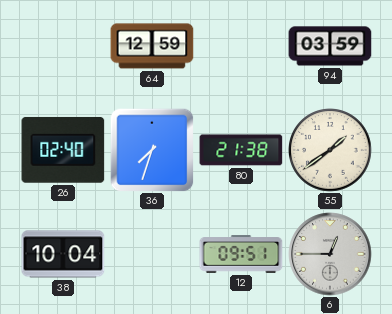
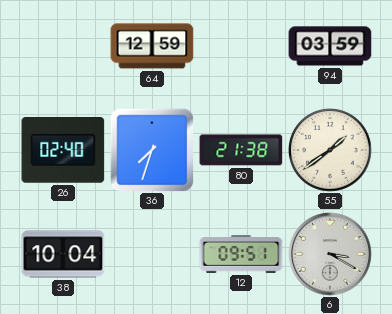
6: 12:45 -> 3:20 (330, 254)
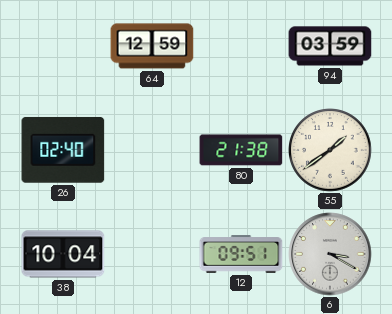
36: 7:33 -> none (152, 150)
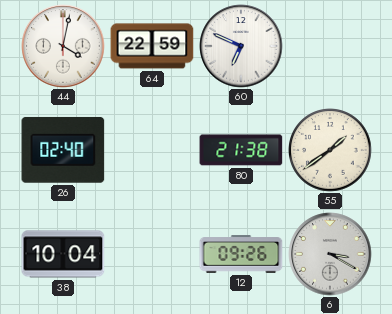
44: none -> 4:02 (63, 46)
64: 12:59 -> 22:59 (152, 46)
60: none -> 6:49 (241, 46)
94: 03:59 -> none (330, 46)
12: 09:51 -> 09:26 (241, 254)
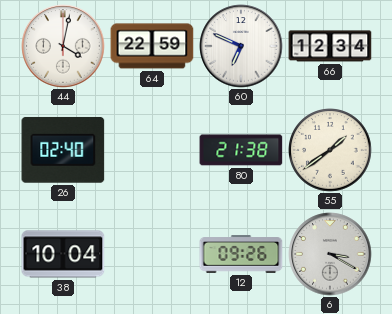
66: none -> 12:34 (330, 46)
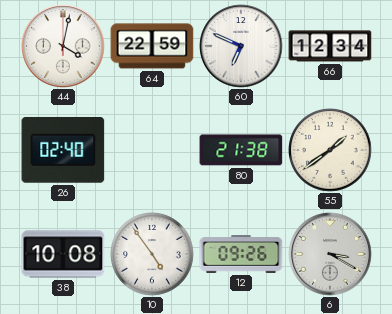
38: 10:04 -> 10:08 (63, 254)
10: none -> 4:54 (152, 254)
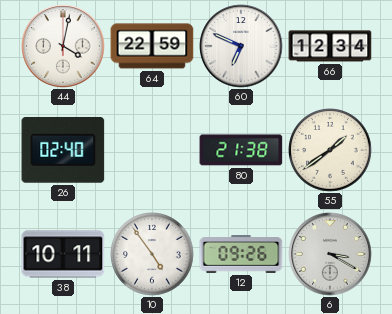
38: 10:08 -> 10:11 (63, 254)
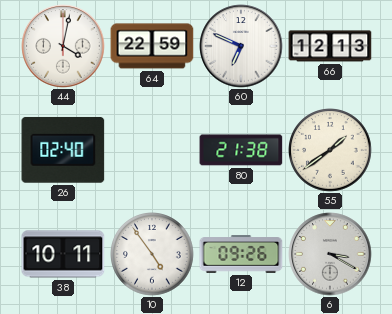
66: 12:34 -> 12:13 (330, 46)
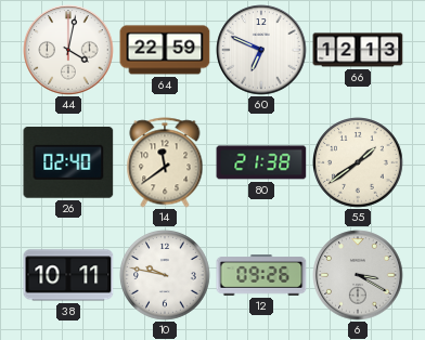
14: none -> 11:39 (165, 162)
10: 4:54 -> 9:47 (165, 275)
